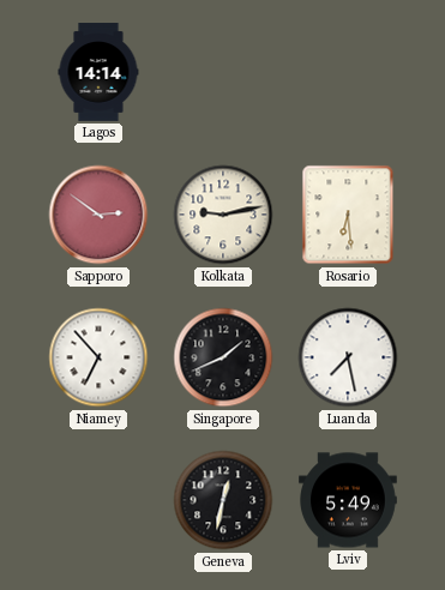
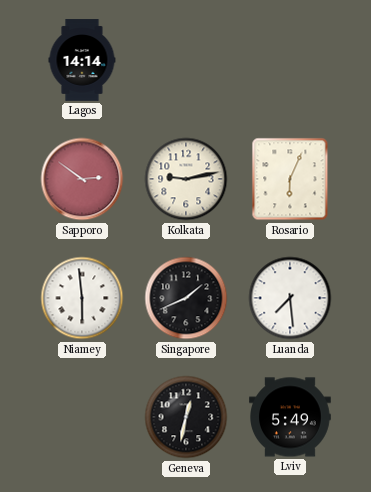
Rosario: 6:29 -> 6:04 (290, 179)
Niamey: 6:53 -> 5:59 (82, 298)
Luanda: 7:28 -> 7:29 (290, 298)
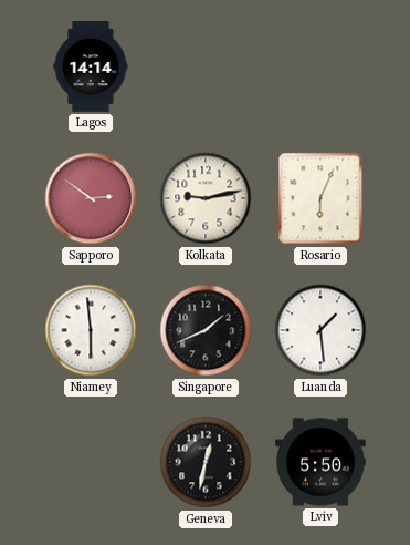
Luanda: 7:29 -> 1:29 (320, 330)
Lviv: 5:49 -> 5:50 (322, 462)
